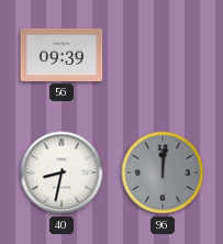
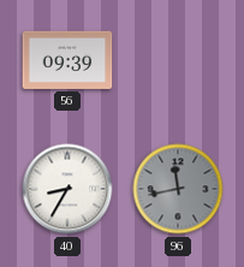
40: 8:32 -> 8:35 (67, 189)
96: 12:01 -> 11:43 (178, 189)
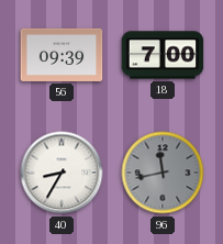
18: none -> 7:00 (163, 55)
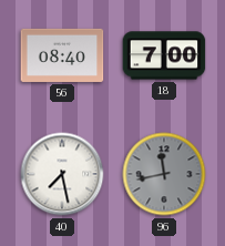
56: 09:39 -> 08:40 (62, 55)
40: 8:35 -> 7:28 (62, 174)
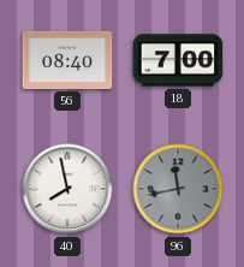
40: 7:28 -> 7:58 (67, 189)
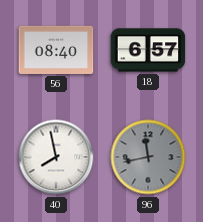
18: 7:00 -> 6:57 (148, 50)
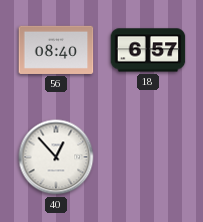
40: 7:58 -> 12:53 (56, 157)
96: 11:43 -> none (148, 157)
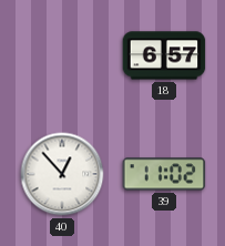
56: 08:40 -> none (56, 50)
39: none -> 11:02 (164, 174)
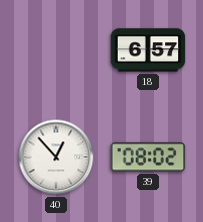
39: 11:02 -> 08:02 (148, 157)
